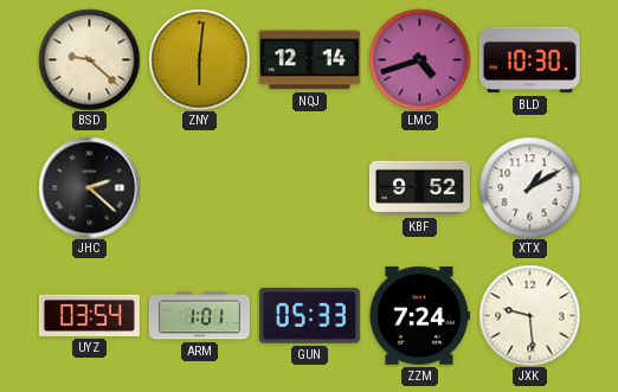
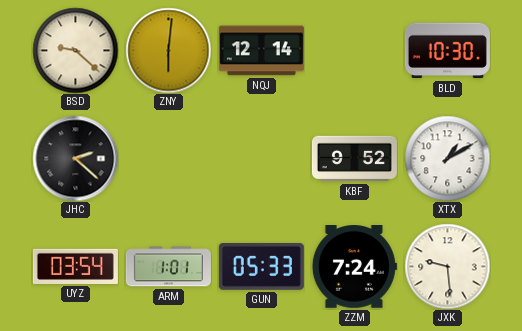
LMC: 4:42 -> none (419, 59)
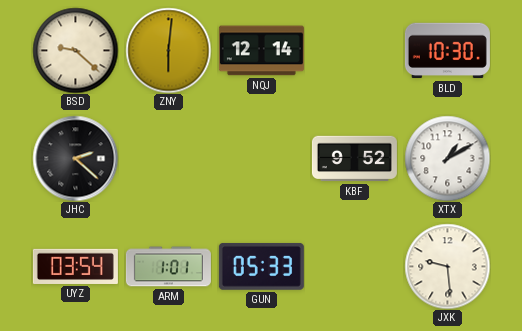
ZZM: 7:24 -> none (354, 267)
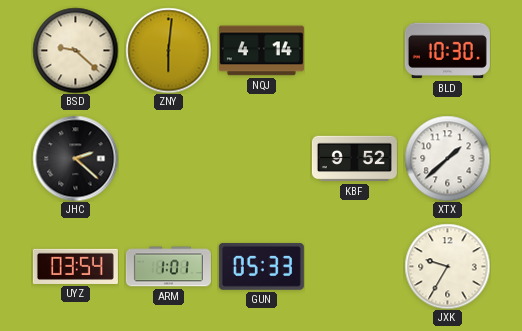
NQJ: 12:14 -> 4:14 (261, 51)
XTX: 1:10 -> 1:38 (447, 158)
JXK: 9:29 -> 9:35 (447, 266)
